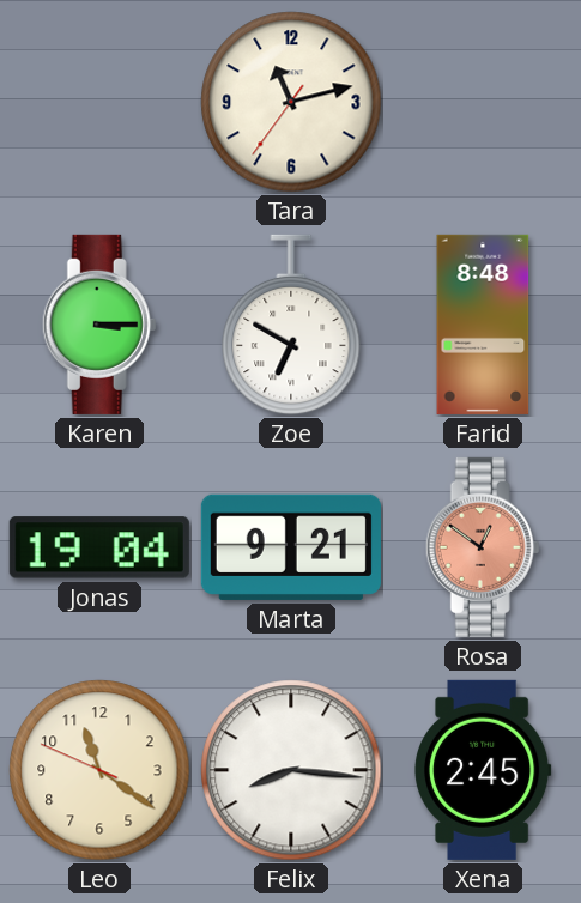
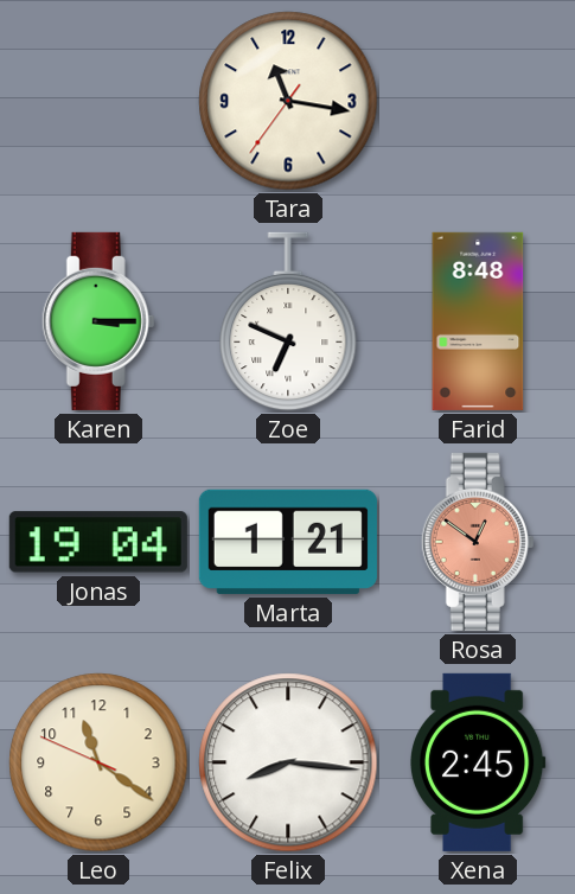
Tara: 11:12 -> 11:16 (288, 101)
Zoe: 6:50 -> 6:49 (288, 321)
Marta: 9:21 -> 1:21 (288, 542)
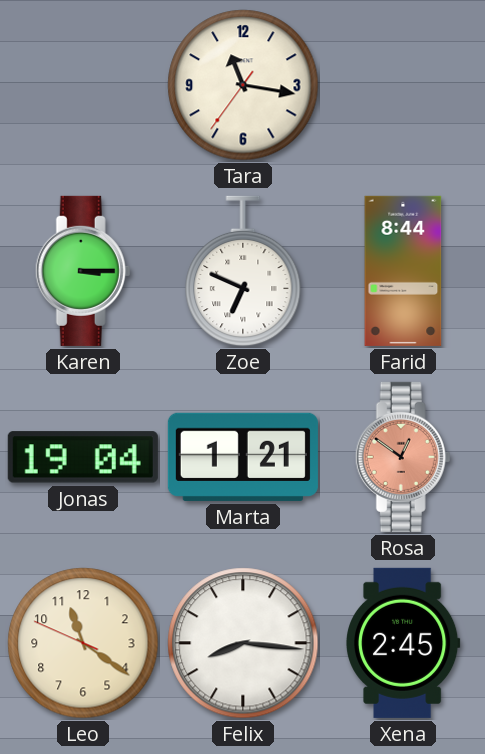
Farid: 8:48 -> 8:44 (403, 271)
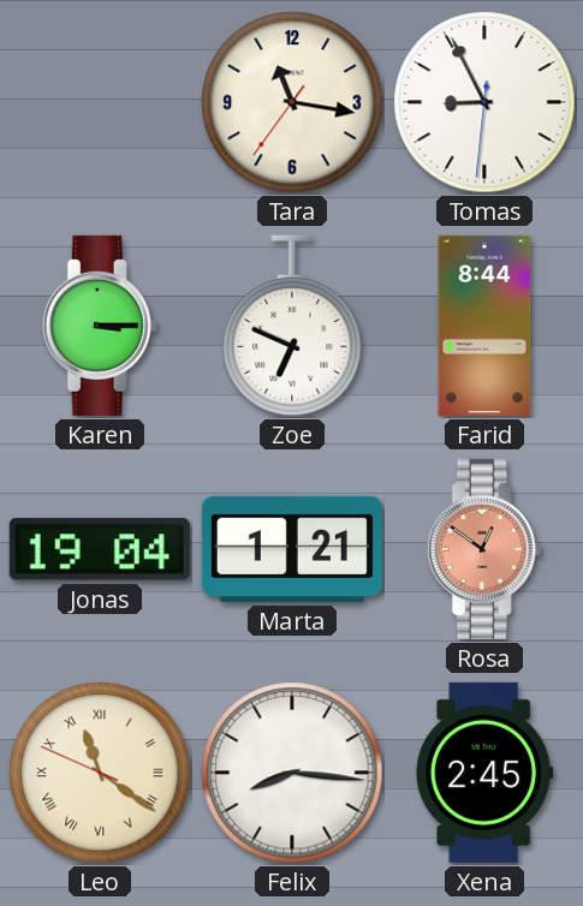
Tomas: none -> 8:55 (484, 102)
Leo numerals: Arabic -> Roman (100, 773)
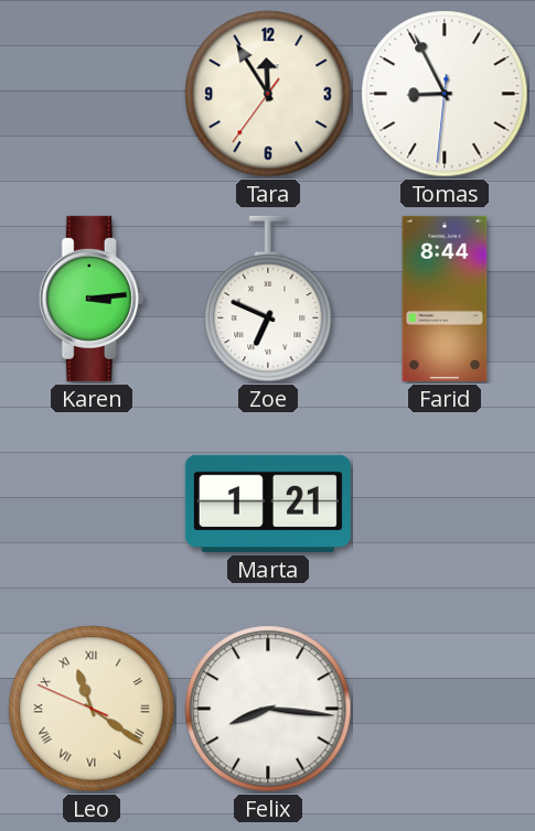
Tara: 11:16 -> 11:54 (268, 94)
Karen: 3:15 -> 3:14 (92, 299)
Jonas: 19:04 -> none (100, 549)
Rosa: 12:51 -> none (484, 549)
Xena: 2:45 -> none (486, 773)
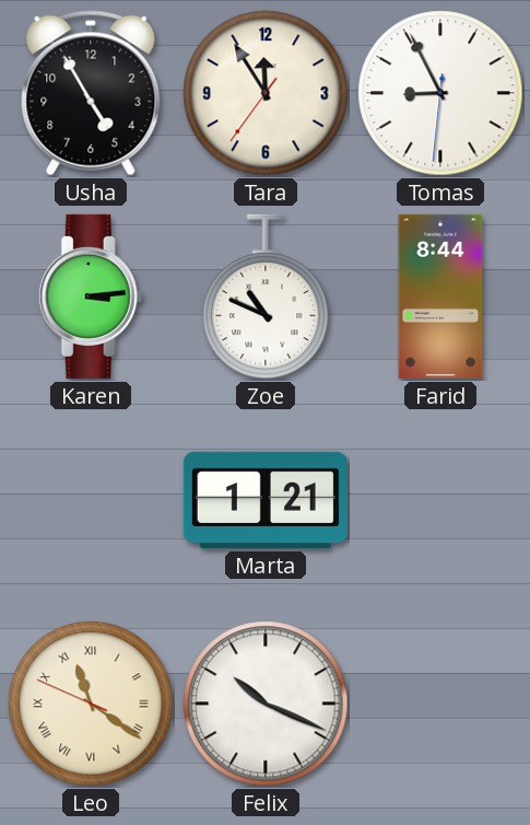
Usha: none -> 4:55 (91, 93)
Zoe: 6:49 -> 10:49 (266, 297)
Felix: 8:16 -> 10:19 (266, 704)
